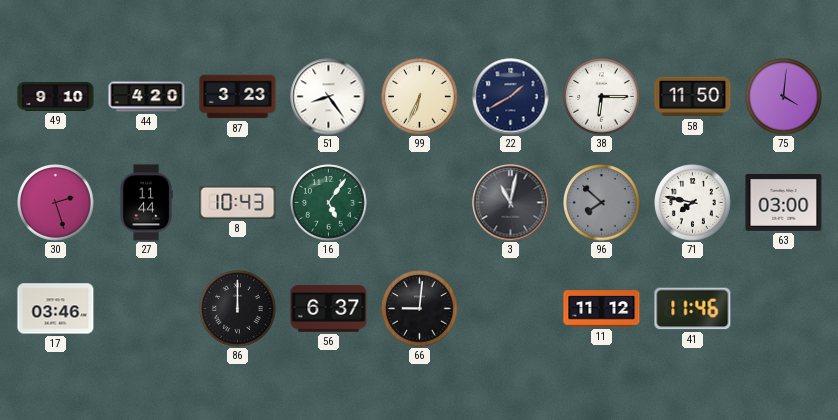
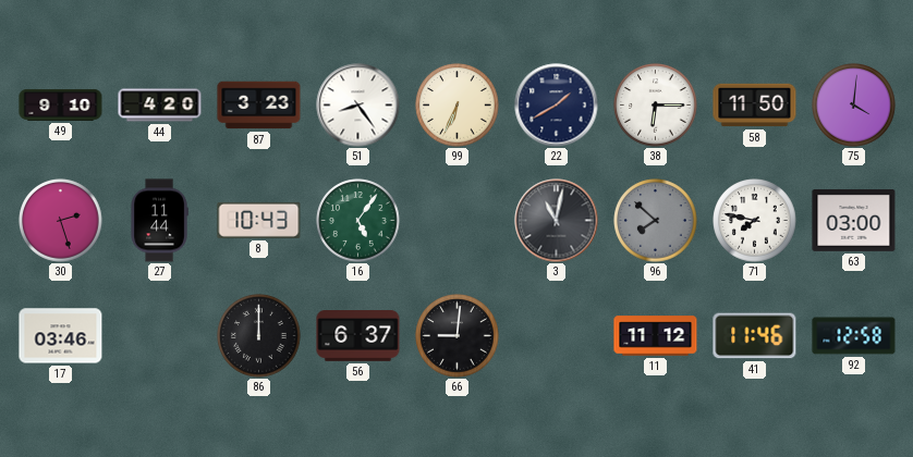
92: none -> 12:58 (854, 336)
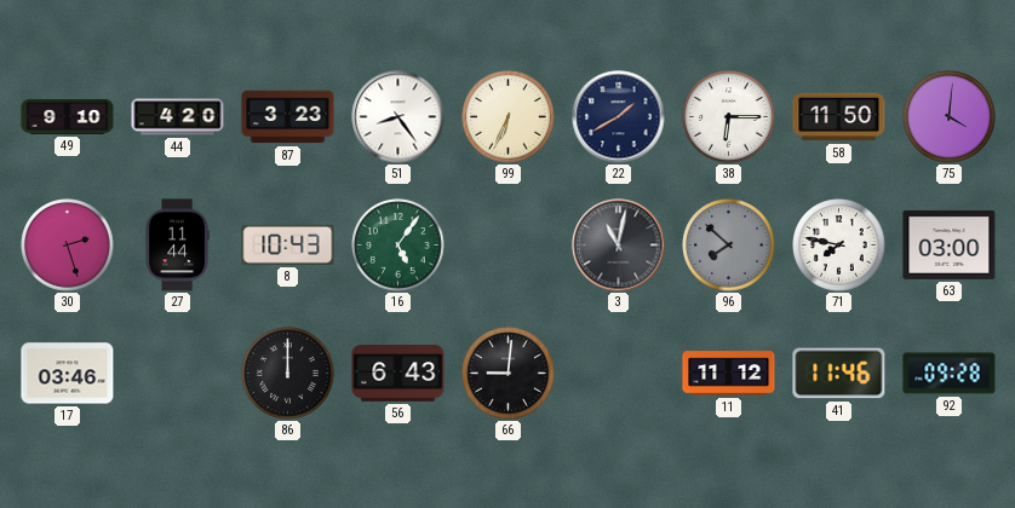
56: 6:37 -> 6:43 (398, 374)
92: 12:58 -> 09:28 (950, 374)
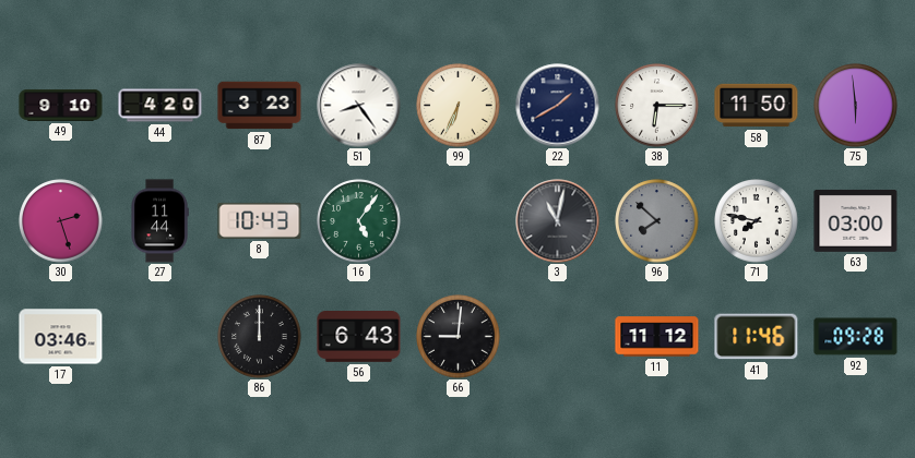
75: 4:01 -> 5:59 (856, 106)
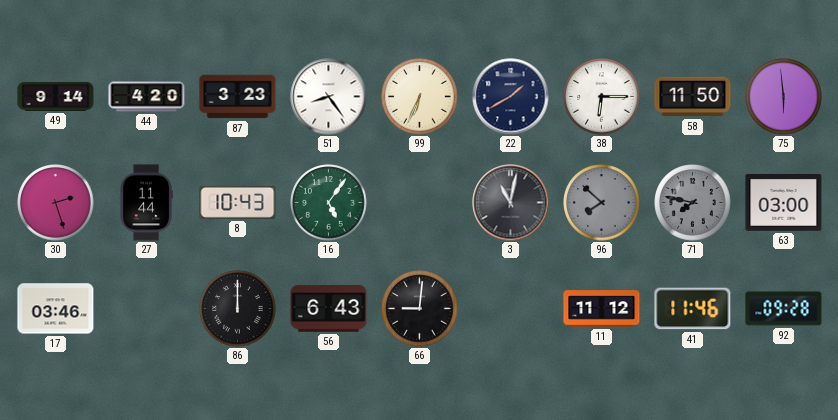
49: 9:10 -> 9:14 (56, 96)
71 dial: white -> grey (693, 203)
